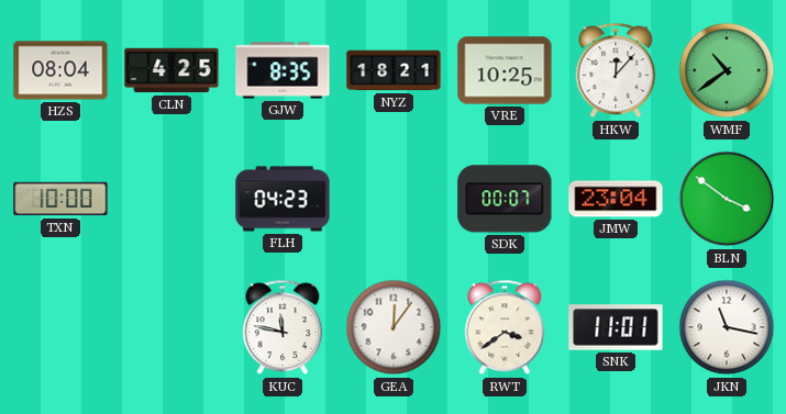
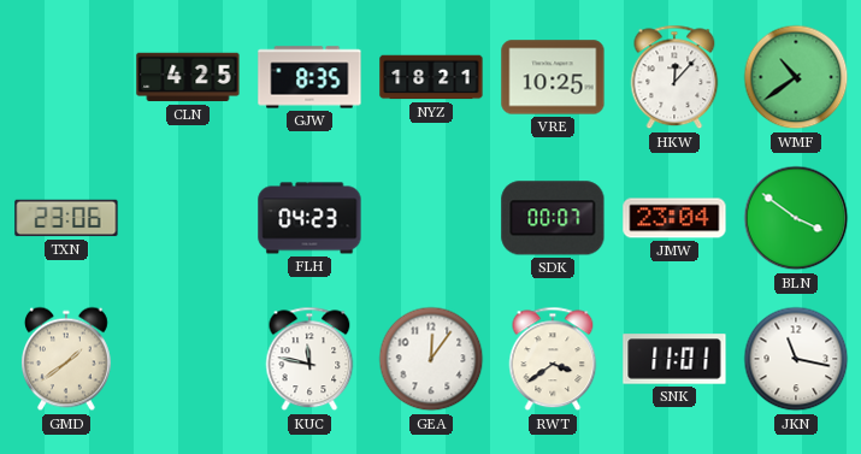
HZS: 08:04 -> none (60, 70)
TXN: 10:00 -> 23:06 (66, 218)
GMD: none -> 1:39 (66, 359)
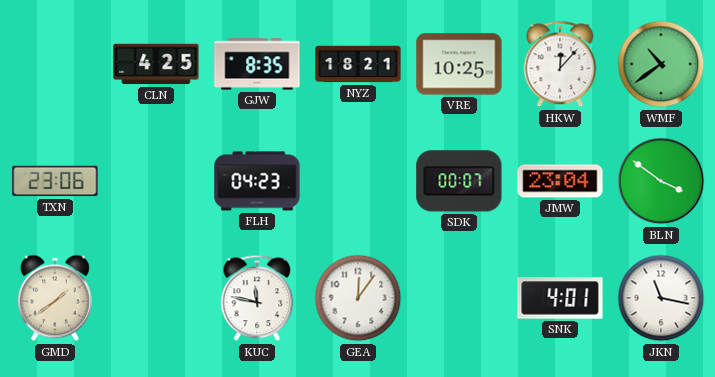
RWT: 3:39 -> none (553, 359)
SNK: 11:01 -> 4:01 (560, 298)
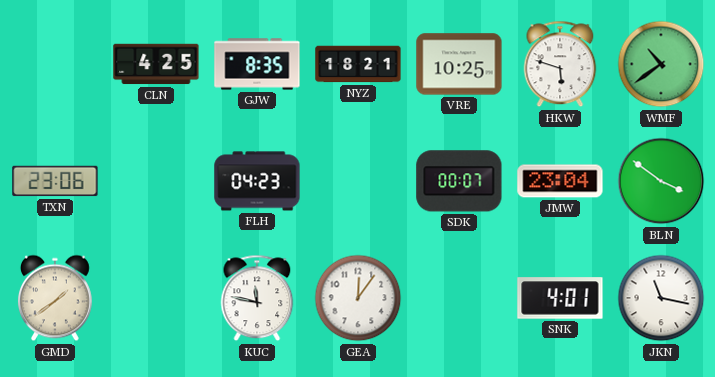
HKW: 12:07 -> 5:48 (560, 64)
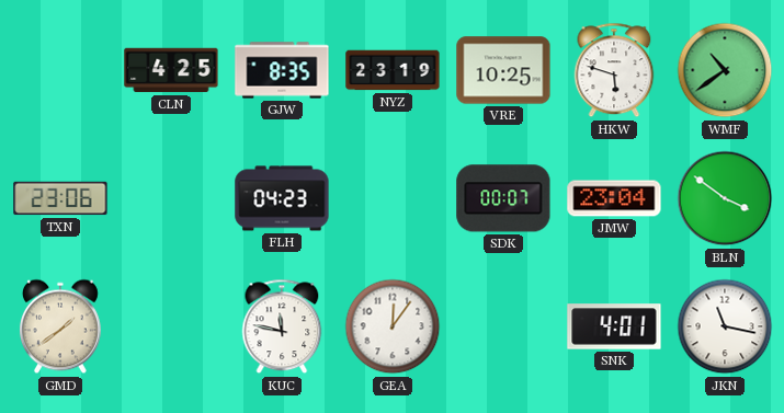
NYZ: 18:21 -> 23:19 (393, 70)
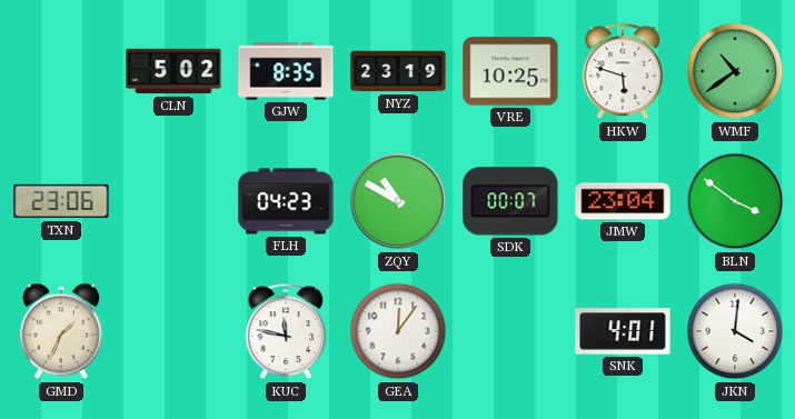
CLN: 4:25 -> 5:02 (173, 71)
ZQY: none -> 10:50 (398, 201)
GMD: 1:39 -> 1:34 (61, 331)
JKN: 11:17 -> 4:01 (735, 331)
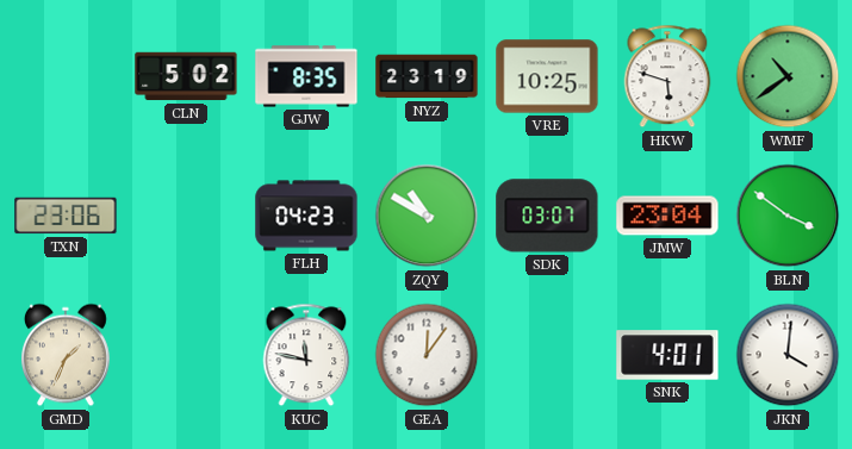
SDK: 00:07 -> 03:07 (547, 216)
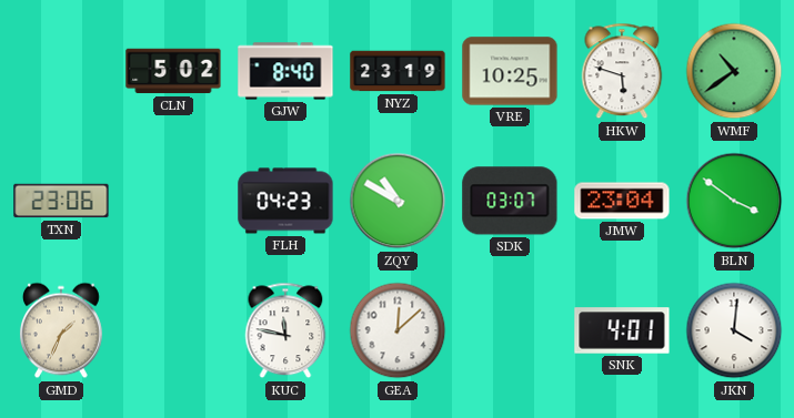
GJW: 8:35 -> 8:40 (285, 71)
GEA: 12:06 -> 12:08 (398, 330)
